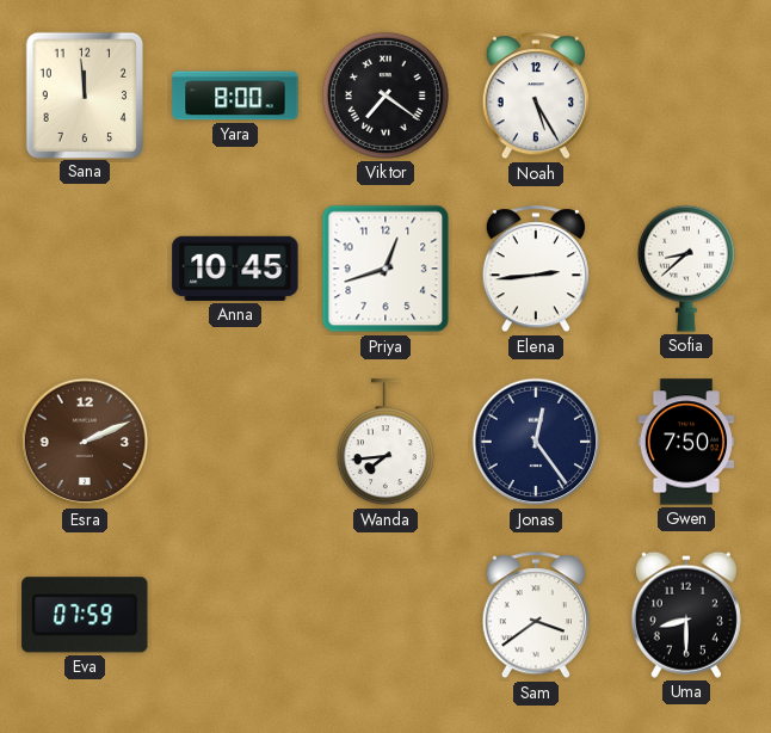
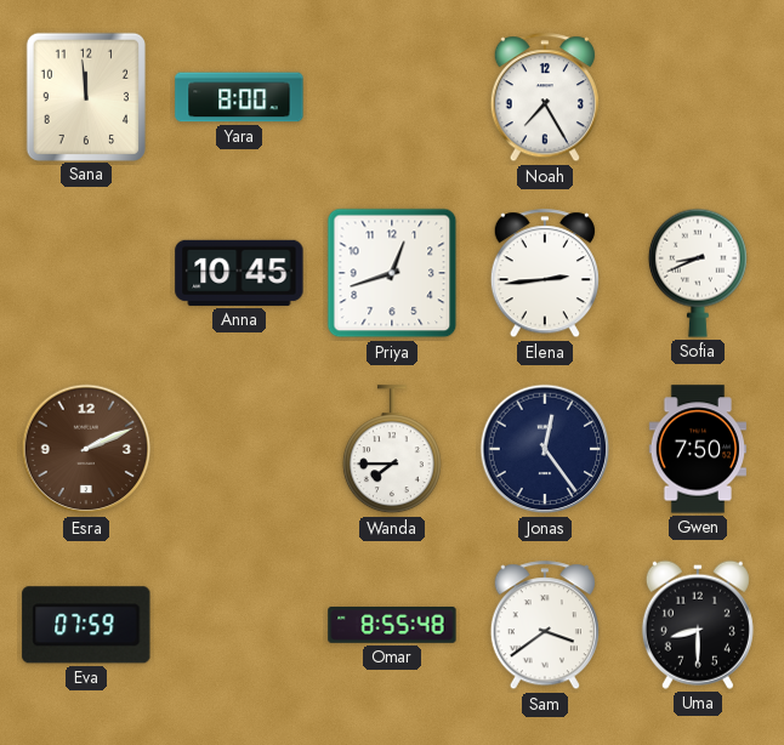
Viktor: 7:21 -> none (385, 96)
Noah: 5:25 -> 7:25 (545, 98)
Sofia: 8:38 -> 8:41 (698, 273)
Wanda: 7:44 -> 7:45 (392, 450)
Omar: none -> 8:55 (392, 626)
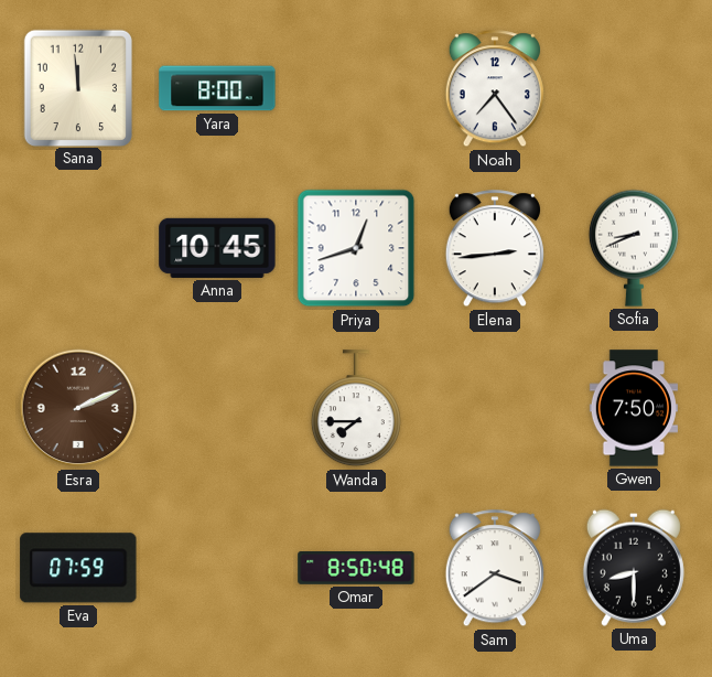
Noah: 7:25 -> 7:24 (495, 89)
Jonas: 12:24 -> none (545, 449)
Omar: 8:55 -> 8:50 (356, 569)
